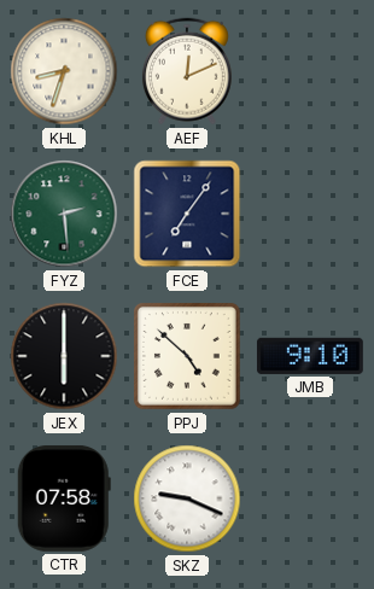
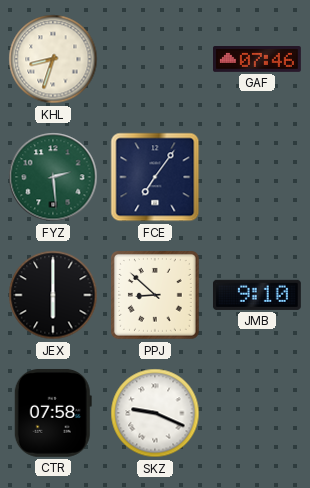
AEF: 12:11 -> none (187, 71)
GAF: none -> 07:46 (258, 60)
PPJ: 4:52 -> 8:52 (156, 296)
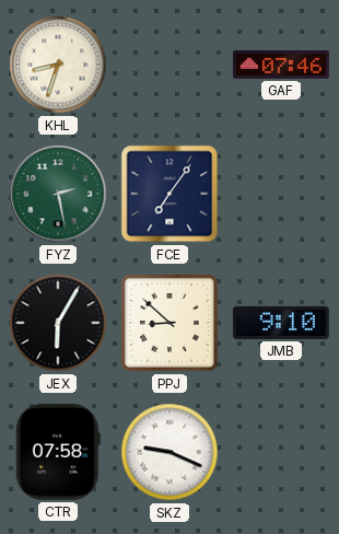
FYZ: 2:29 -> 2:28 (58, 194)
JEX: 6:00 -> 6:05 (58, 323)
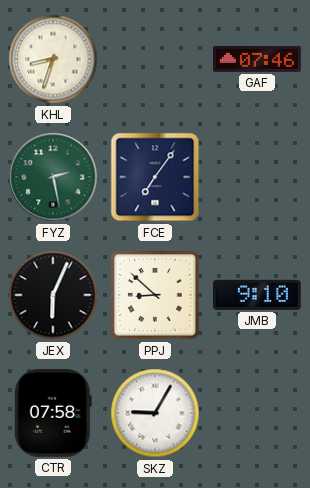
JEX: 6:05 -> 6:04 (53, 295)
SKZ: 9:19 -> 9:05 (155, 413)
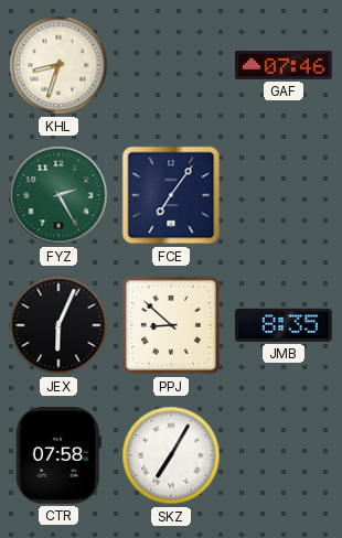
FYZ: 2:28 -> 2:25 (58, 195)
JMB: 9:10 -> 8:35 (284, 325)
SKZ: 9:05 -> 7:05 (171, 455)
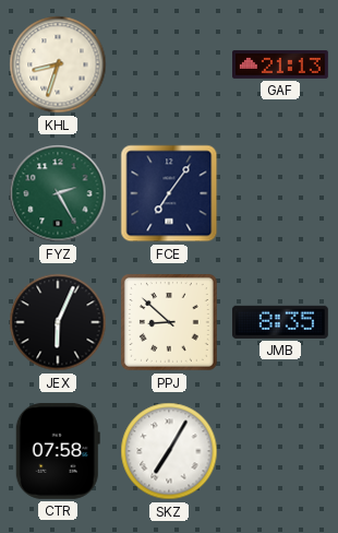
GAF: 07:46 -> 21:13 (281, 66)
